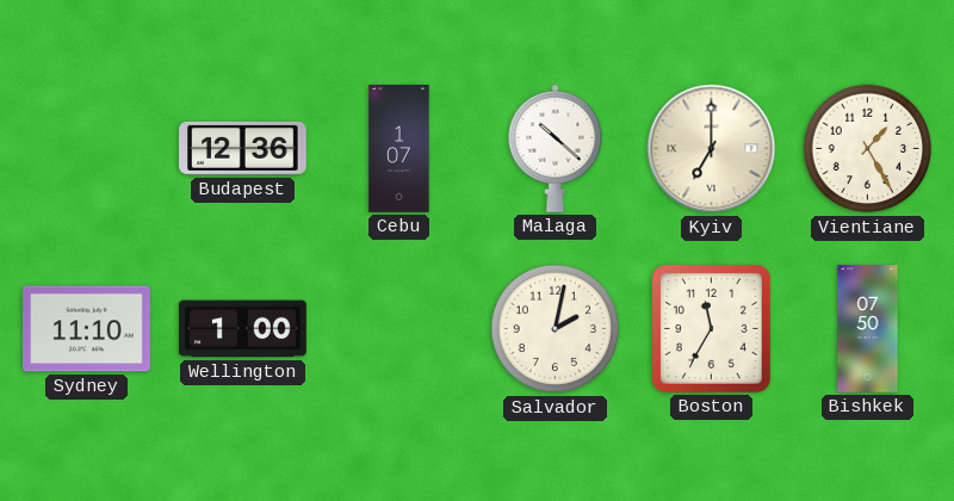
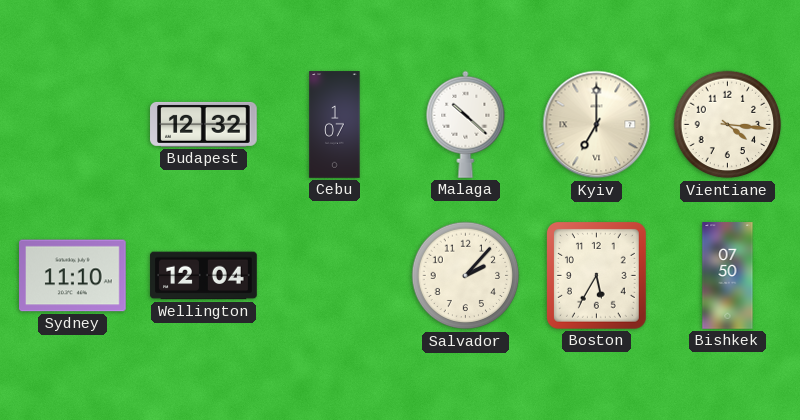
Budapest: 12:36 -> 12:32 (204, 124)
Vientiane: 1:25 -> 4:16 (728, 125)
Wellington: 1:00 -> 12:04 (204, 276)
Salvador: 2:02 -> 2:07 (466, 276)
Boston: 11:35 -> 5:35 (596, 275)
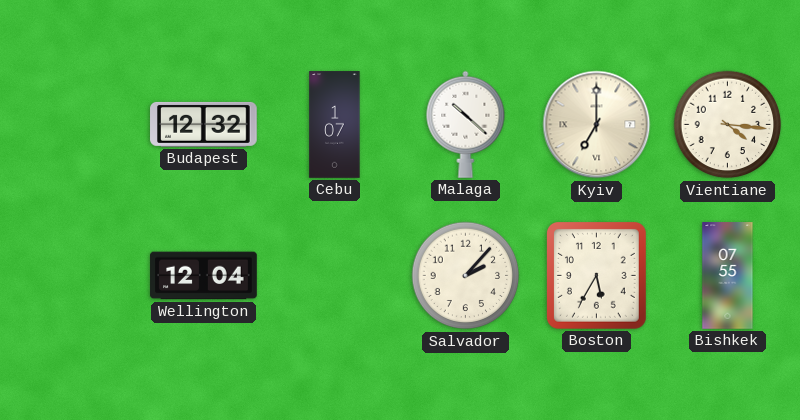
Sydney: 11:10 -> none (73, 276)
Bishkek: 07:50 -> 07:55 (728, 276)
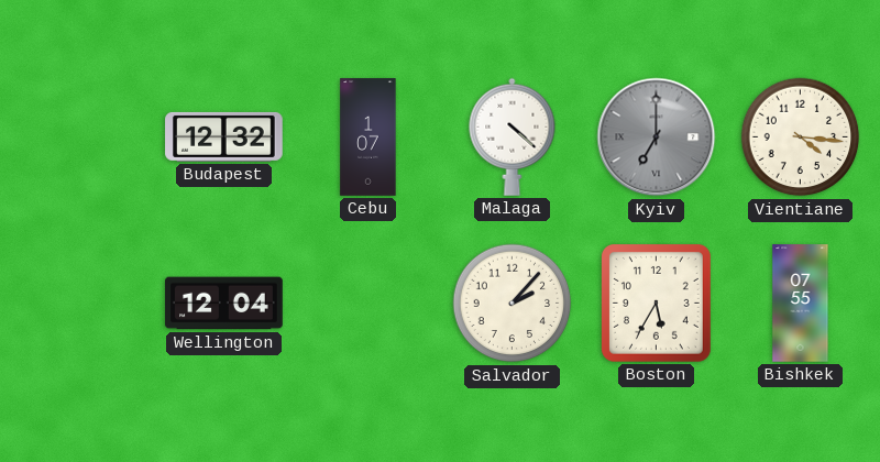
Malaga: 10:22 -> 4:22 (513, 136)
Kyiv dial: cream -> grey (657, 137)
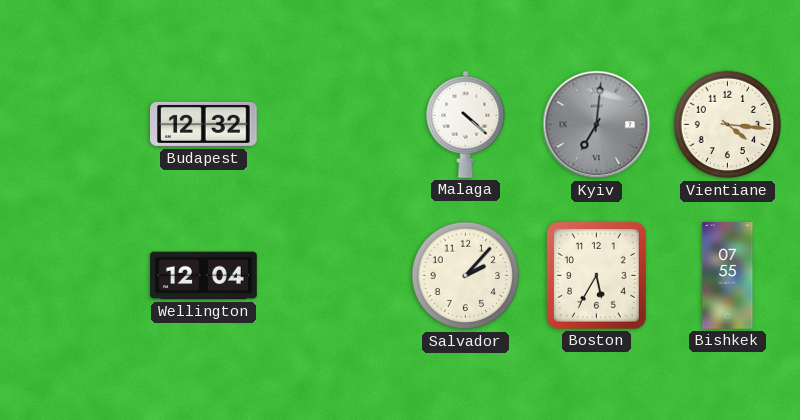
Cebu: 1:07 -> none (369, 137)
Kyiv: 7:00 -> 7:01 (597, 125)
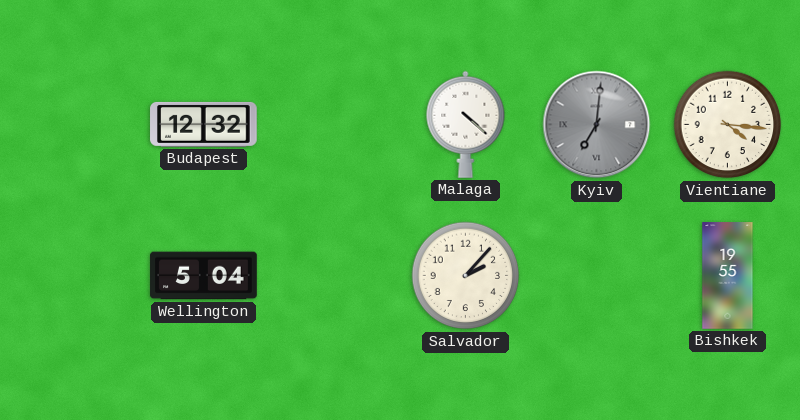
Wellington: 12:04 -> 5:04 (204, 276)
Boston: 5:35 -> none (596, 275)
Bishkek: 07:55 -> 19:55 (728, 276)
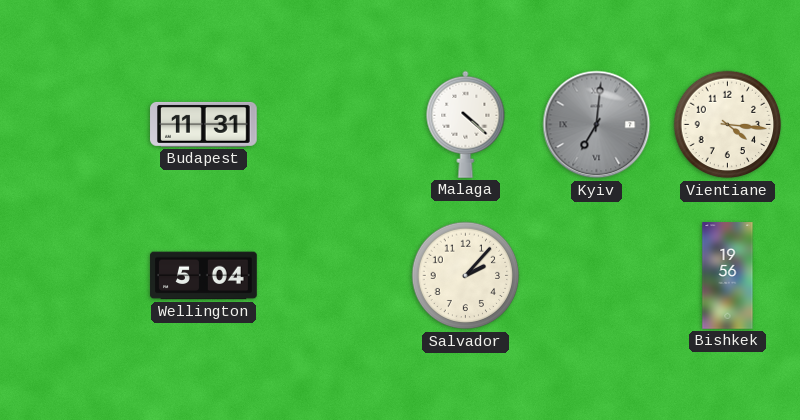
Budapest: 12:32 -> 11:31 (204, 124)
Bishkek: 19:55 -> 19:56 (728, 276)
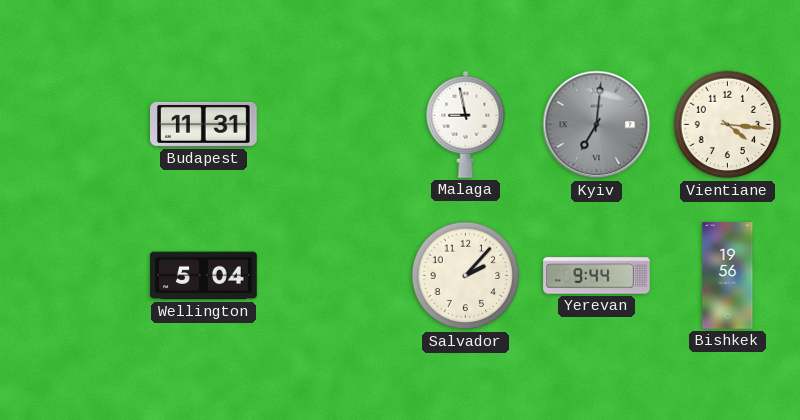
Malaga: 4:22 -> 8:58 (466, 124)
Yerevan: none -> 9:44 (597, 276)
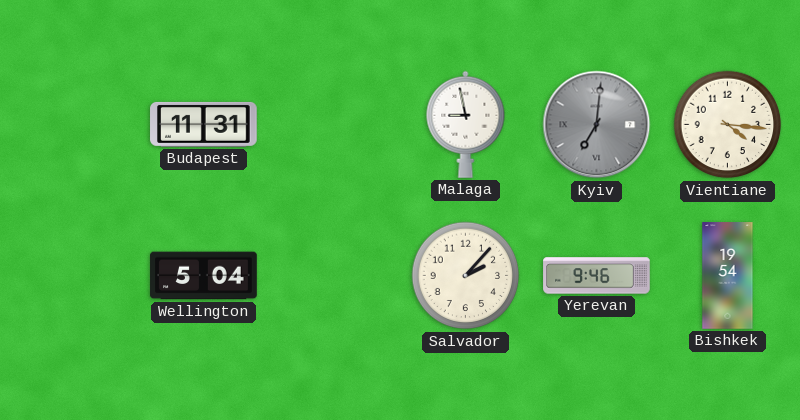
Yerevan: 9:44 -> 9:46 (597, 276)
Bishkek: 19:56 -> 19:54 (728, 276)
